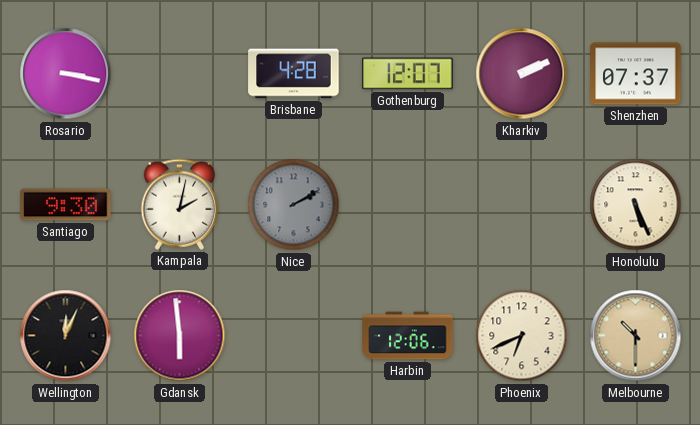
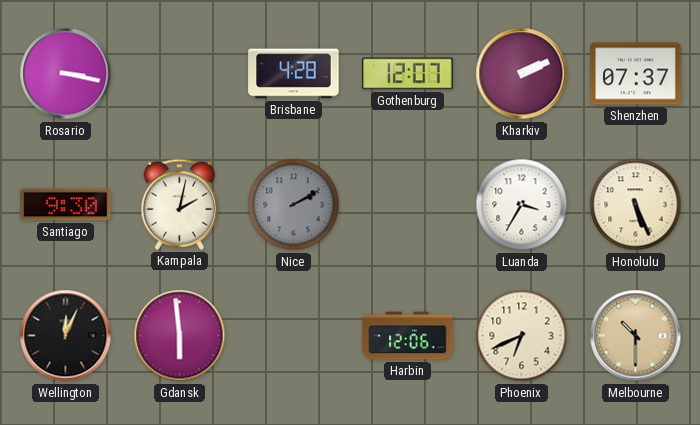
Luanda: none -> 3:35 (522, 205)
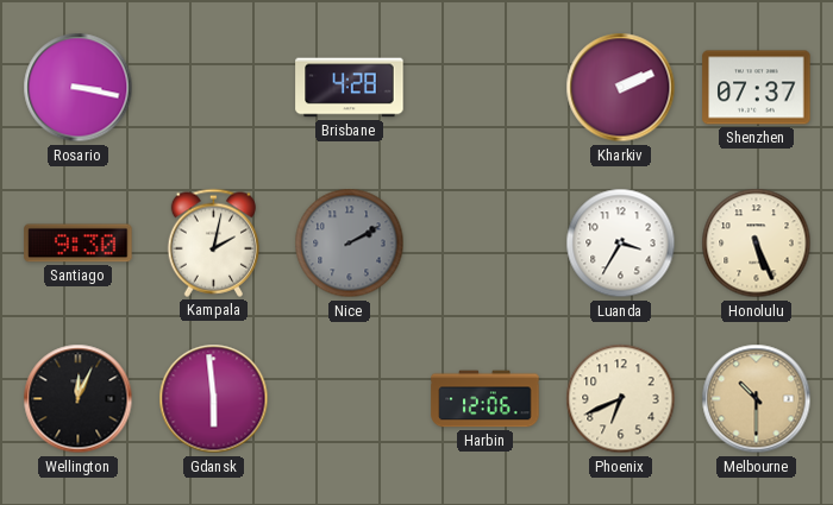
Gothenburg: 12:07 -> none (408, 74)
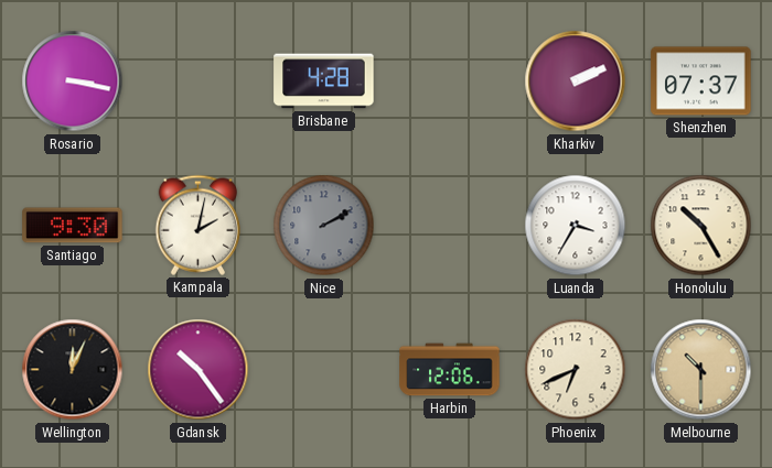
Honolulu: 5:26 -> 10:25 (701, 226)
Gdansk: 5:59 -> 10:24 (199, 370)
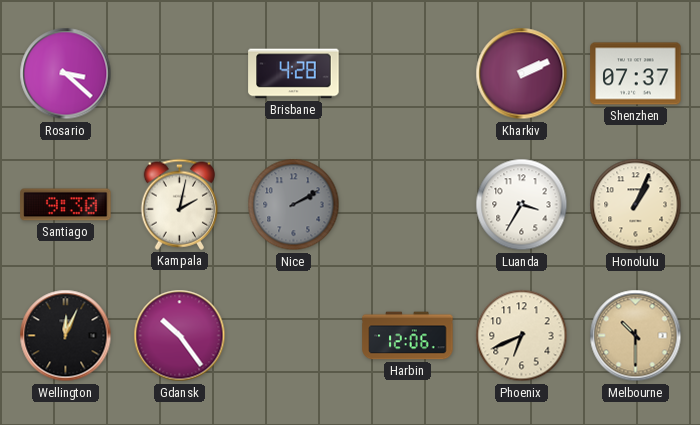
Rosario: 3:17 -> 3:22 (66, 74)
Honolulu: 10:25 -> 1:04 (636, 205)
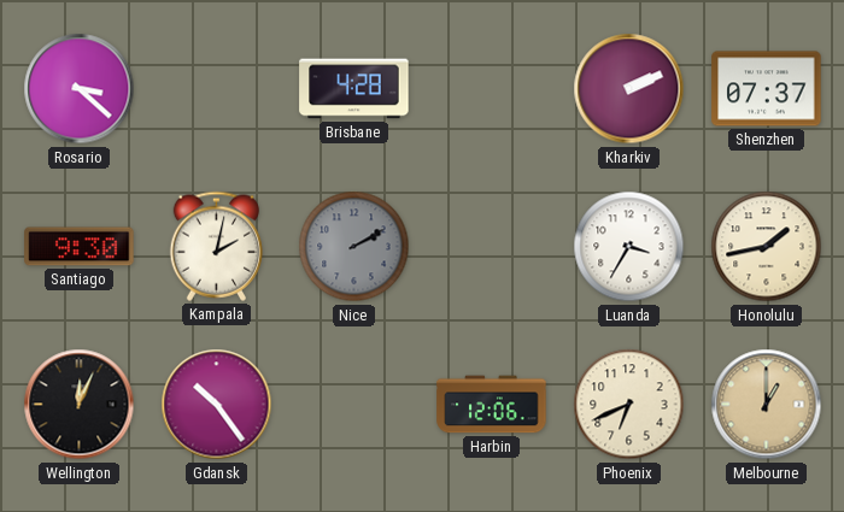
Honolulu: 1:04 -> 1:43 (767, 247)
Melbourne: 10:30 -> 1:00 (767, 405)
